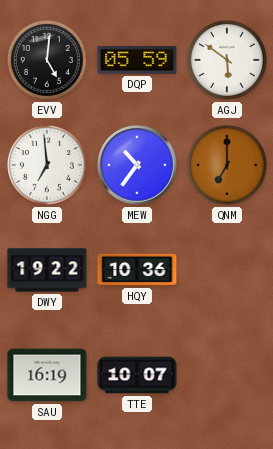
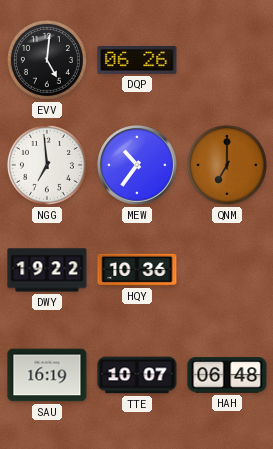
DQP: 05:59 -> 06:26 (137, 60)
AGJ: 5:51 -> none (227, 60)
HAH: none -> 06:48 (227, 375)
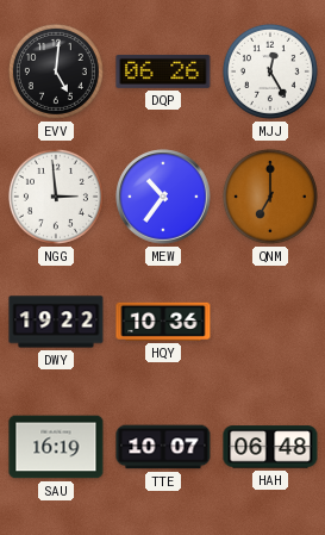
MJJ: none -> 12:25 (270, 71)
NGG: 6:59 -> 2:59 (56, 197)
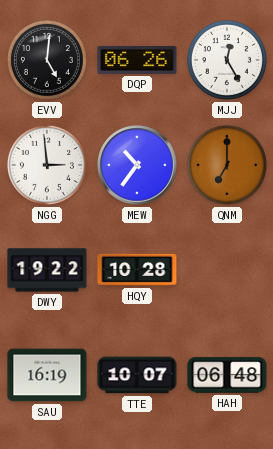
HQY: 10:36 -> 10:28 (137, 270)
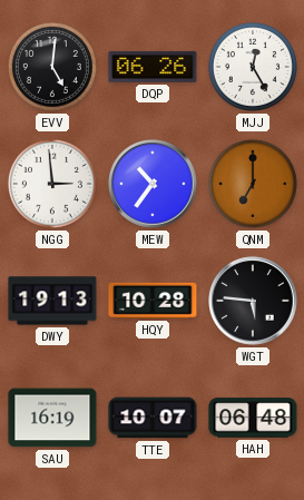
DWY: 19:22 -> 19:13 (52, 301)
WGT: none -> 5:46 (253, 301)
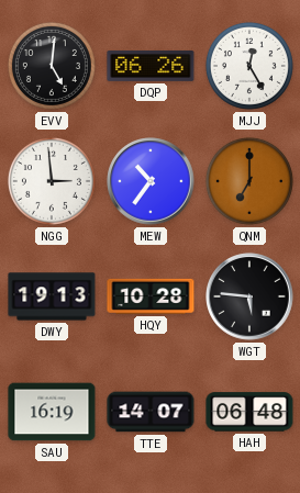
TTE: 10:07 -> 14:07 (151, 412)
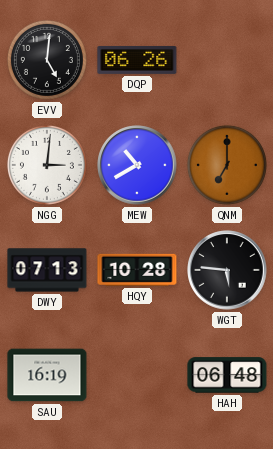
MJJ: 12:25 -> none (249, 66)
NGG: 2:59 -> 3:01 (47, 165)
MEW: 10:36 -> 10:40 (137, 165)
DWY: 19:13 -> 07:13 (47, 270)
TTE: 14:07 -> none (151, 412)
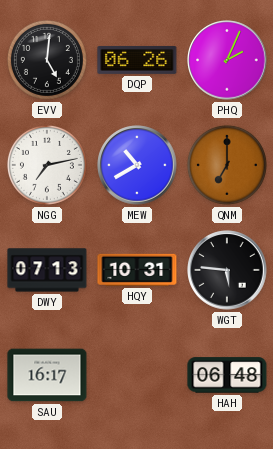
PHQ: none -> 2:04 (227, 60)
NGG: 3:01 -> 7:13 (47, 165)
HQY: 10:28 -> 10:31 (137, 270)
SAU: 16:19 -> 16:17 (47, 375)
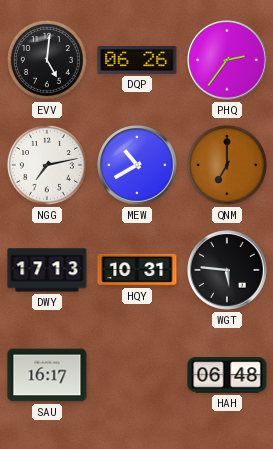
PHQ: 2:04 -> 2:36 (227, 60)
DWY: 07:13 -> 17:13 (47, 270)
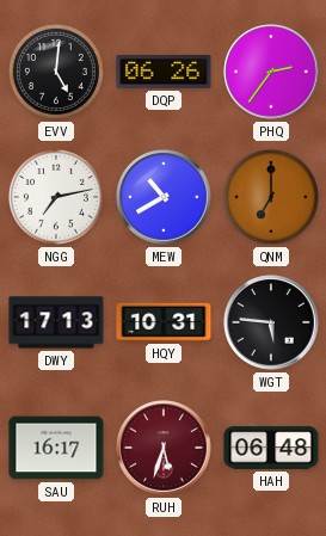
RUH: none -> 5:33 (164, 448)
